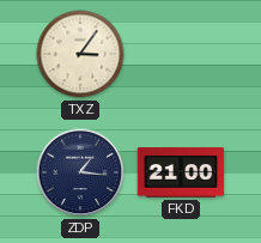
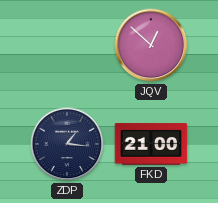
TXZ: 3:06 -> none (80, 54)
JQV: none -> 12:52 (151, 45)
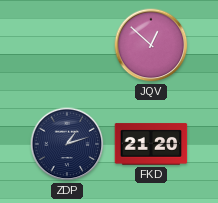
ZDP: 1:16 -> 1:12 (67, 144)
FKD: 21:00 -> 21:20 (151, 144)
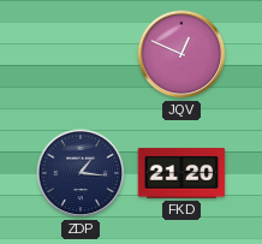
JQV: 12:52 -> 12:49 (181, 54)
ZDP: 1:12 -> 1:16 (81, 173)
